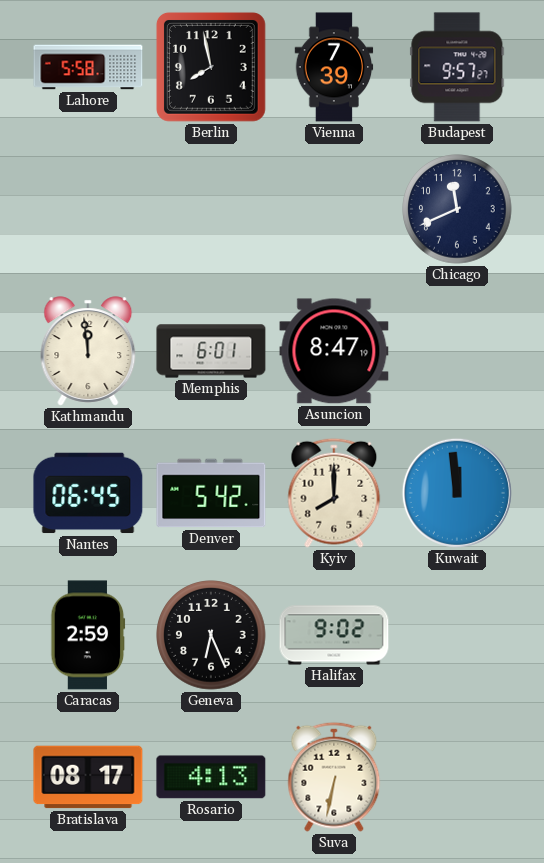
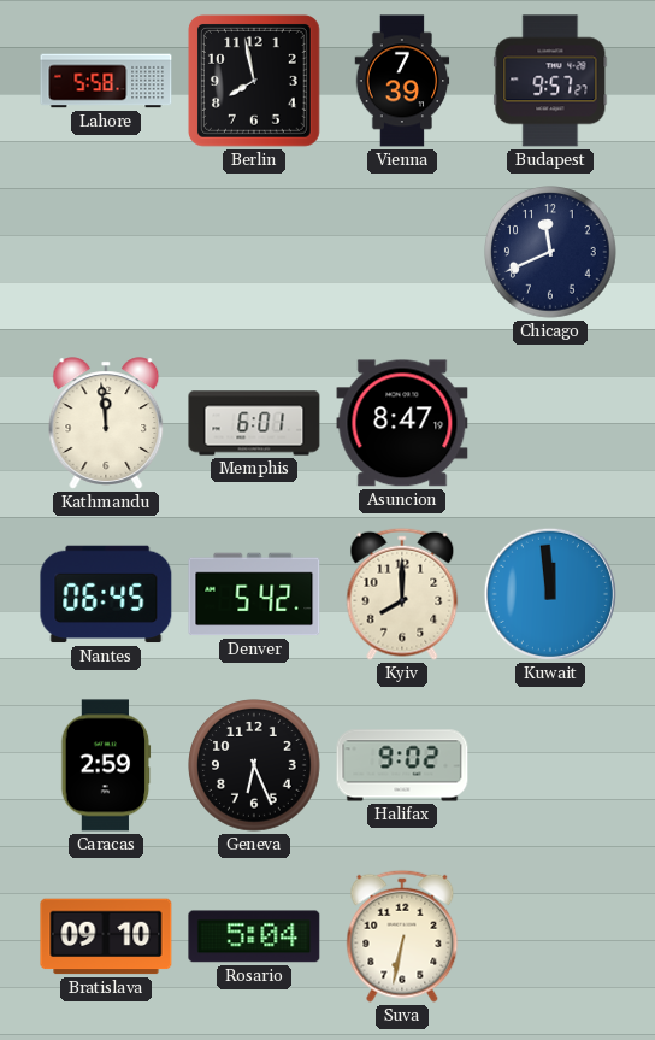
Bratislava: 08:17 -> 09:10 (106, 936)
Rosario: 4:13 -> 5:04 (254, 936)
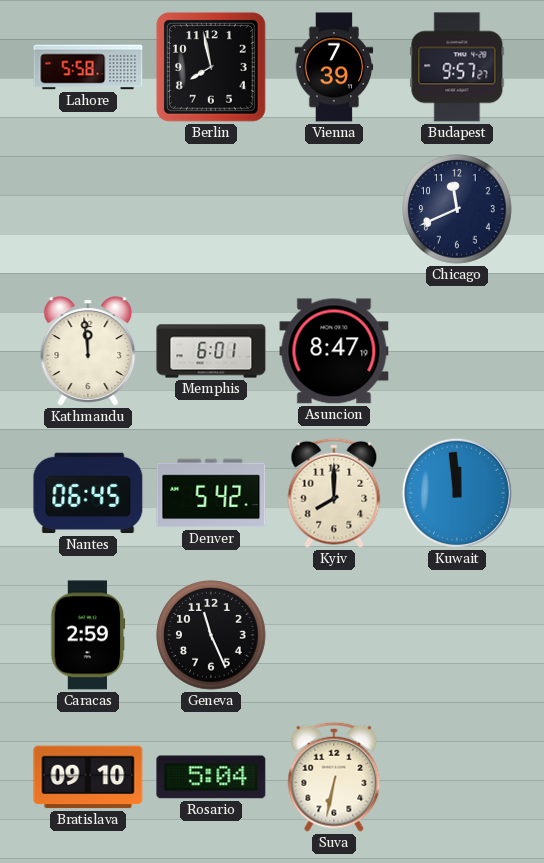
Geneva: 6:26 -> 11:26 (211, 635)
Halifax: 9:02 -> none (402, 765)
